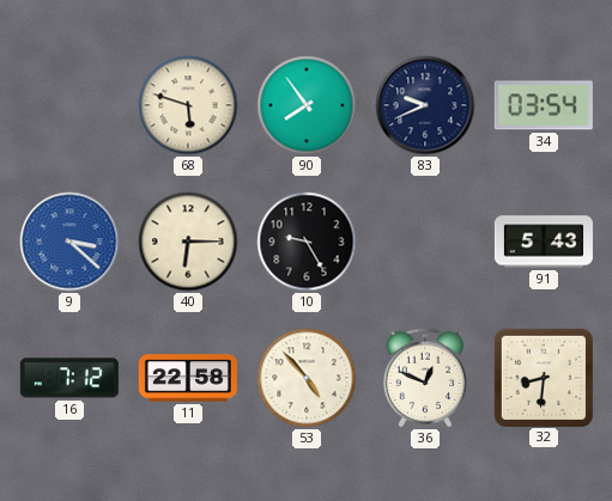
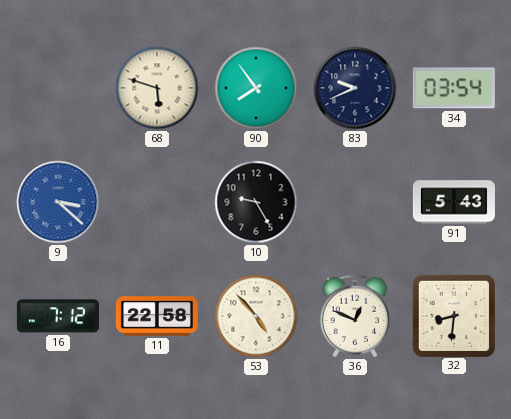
40: 6:15 -> none (188, 242)
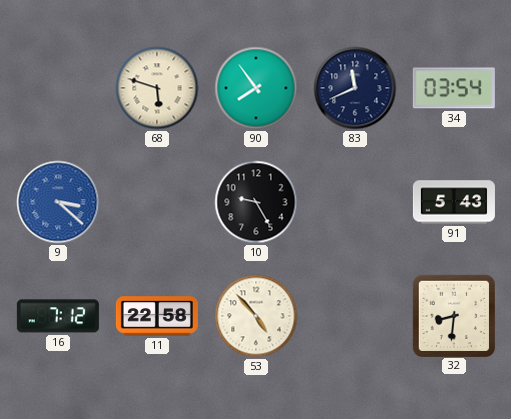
83: 9:41 -> 11:41 (355, 88)
36: 12:49 -> none (355, 316)
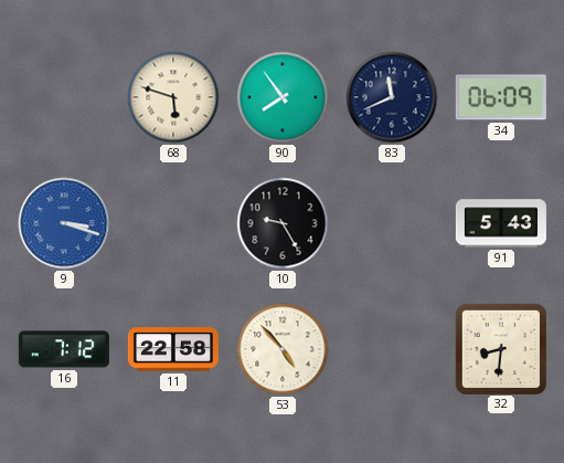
34: 03:54 -> 06:09 (501, 97)
9: 3:22 -> 3:18 (64, 223)
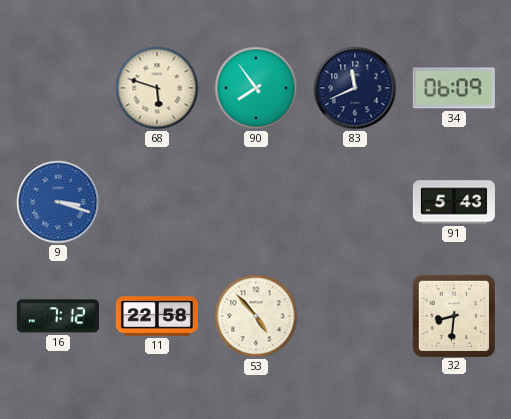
10: 9:25 -> none (283, 223)
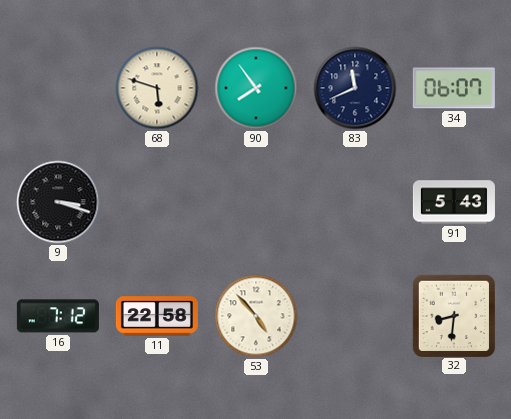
34: 06:09 -> 06:07 (454, 88)
9 dial: blue -> black (58, 202)
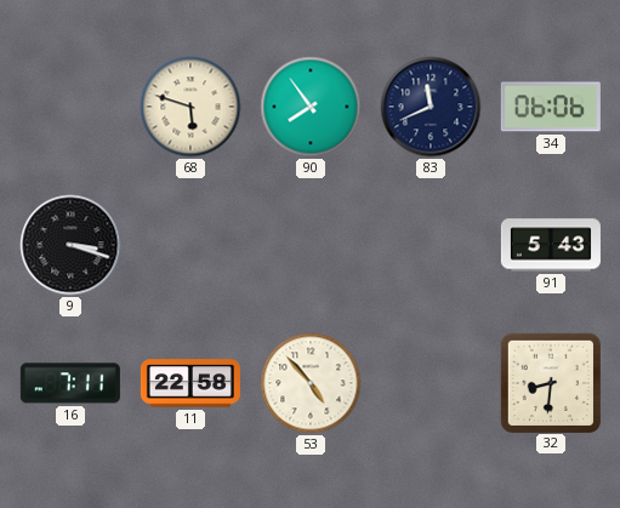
34: 06:07 -> 06:06 (551, 107)
16: 7:12 -> 7:11 (70, 383)
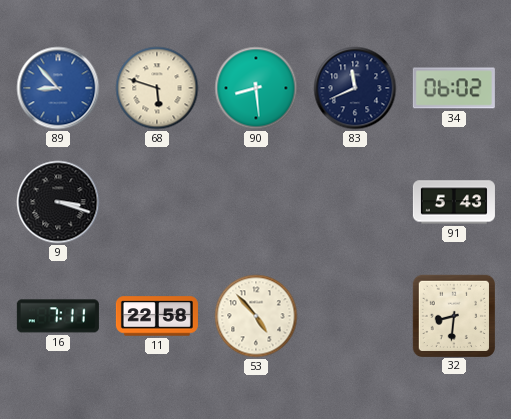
89: none -> 8:53 (58, 88)
90: 7:54 -> 8:29 (256, 88)
34: 06:06 -> 06:02 (454, 88)
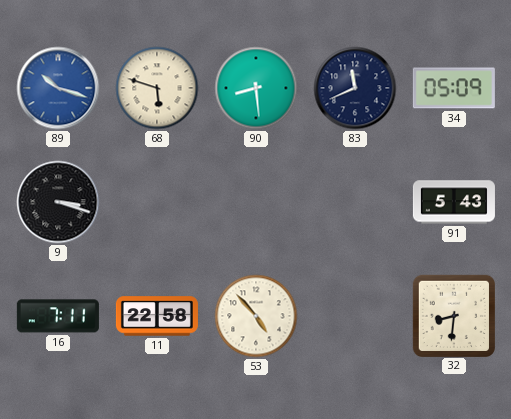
89: 8:53 -> 10:18 (58, 88)
34: 06:02 -> 05:09 (454, 88)
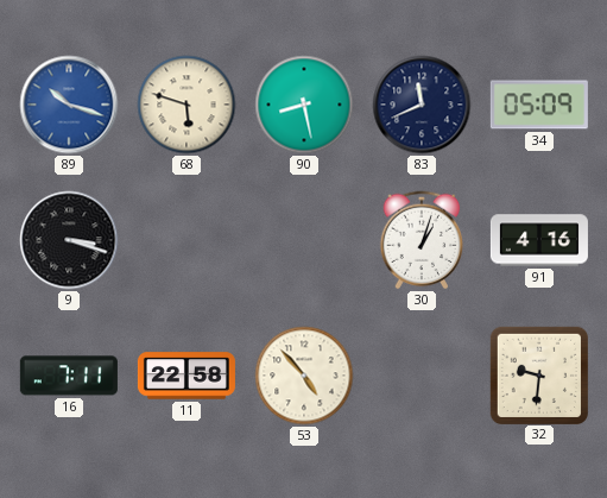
90: 8:29 -> 8:28 (304, 105)
30: none -> 1:03 (422, 240)
91: 5:43 -> 4:16 (539, 240)
32: 8:31 -> 9:31 (538, 374)
